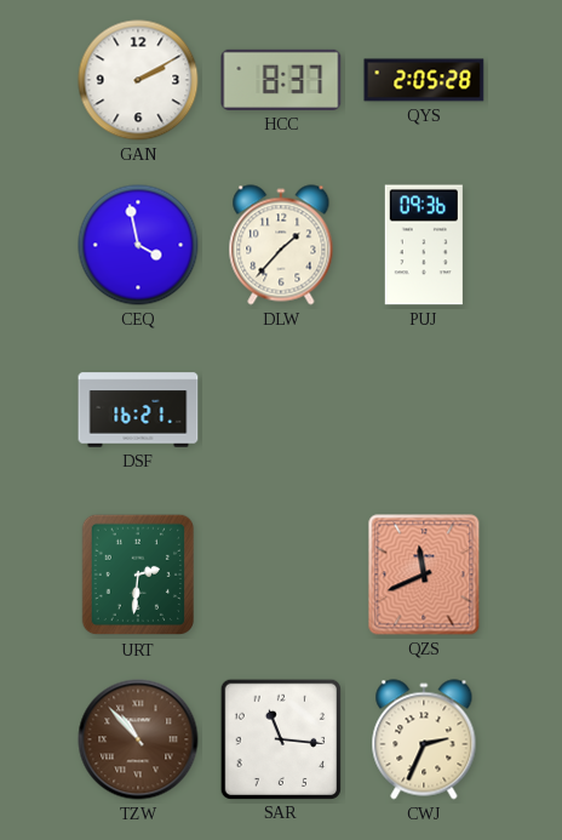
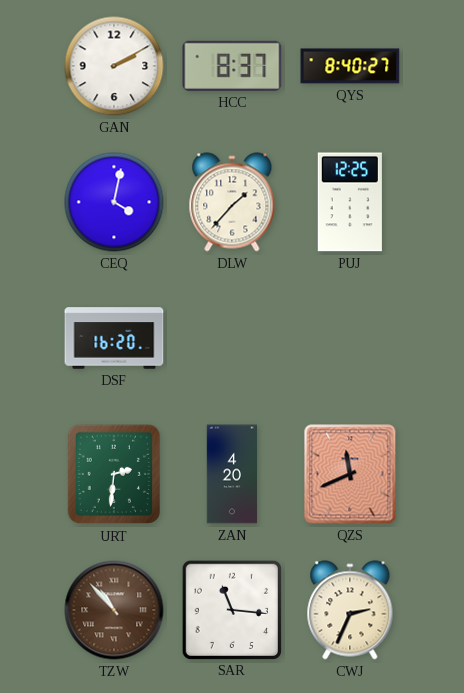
QYS: 2:05 -> 8:40 (350, 66)
CEQ: 3:58 -> 4:02 (114, 202)
PUJ: 09:36 -> 12:25 (350, 202)
DSF: 16:21 -> 16:20 (114, 338)
ZAN: none -> 4:20 (232, 474)
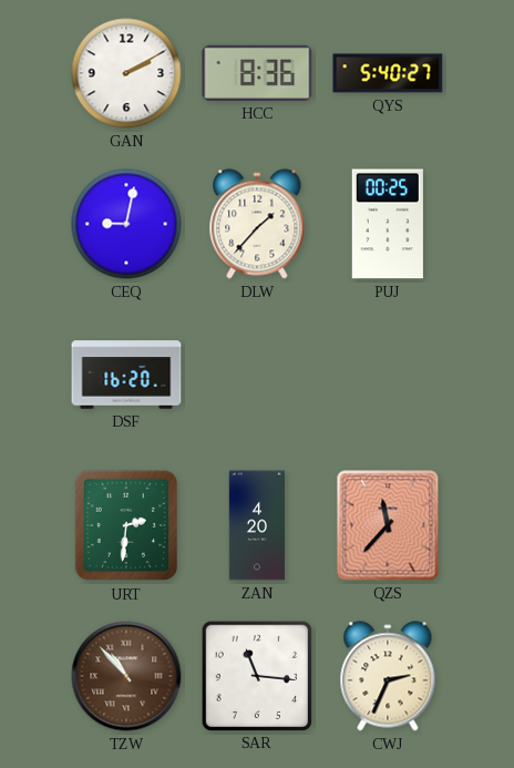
HCC: 8:37 -> 8:36 (257, 73)
QYS: 8:40 -> 5:40 (388, 73)
CEQ: 4:02 -> 9:02 (126, 224)
PUJ: 12:25 -> 00:25 (388, 224)
QZS: 11:41 -> 11:37 (388, 525)
